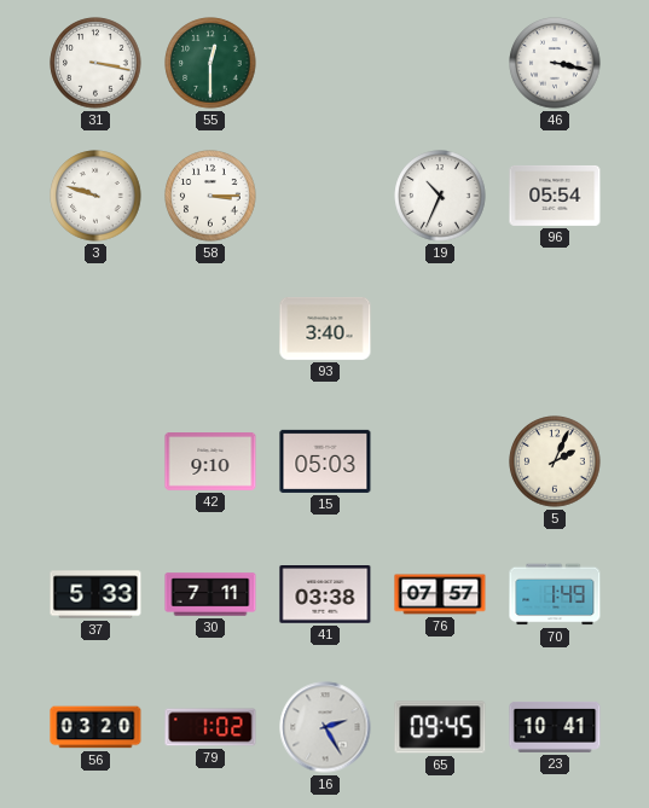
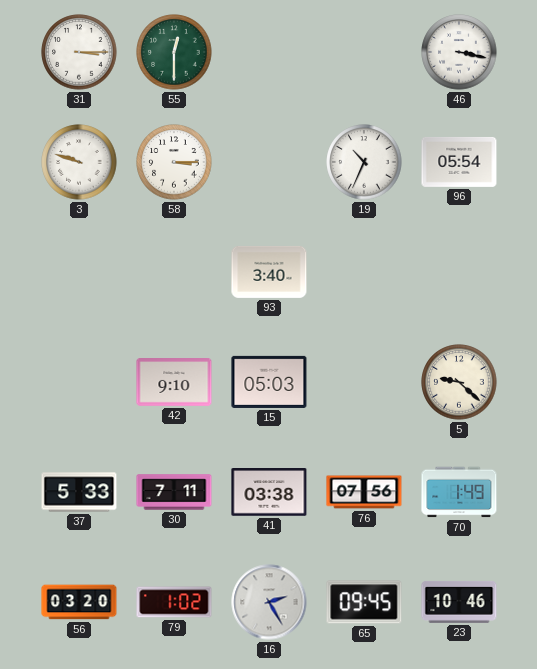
31: 3:17 -> 3:15 (79, 52)
5: 2:04 -> 9:22 (459, 382)
76: 07:57 -> 07:56 (364, 492)
23: 10:41 -> 10:46 (459, 602)
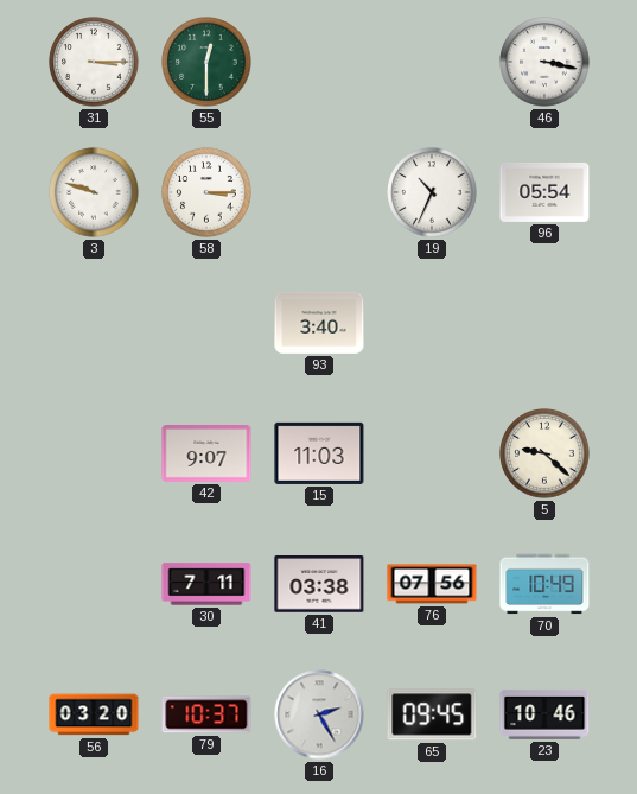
42: 9:10 -> 9:07 (206, 455)
15: 05:03 -> 11:03 (319, 453)
37: 5:33 -> none (79, 492)
70: 1:49 -> 10:49 (544, 584)
79: 1:02 -> 10:37 (206, 714)
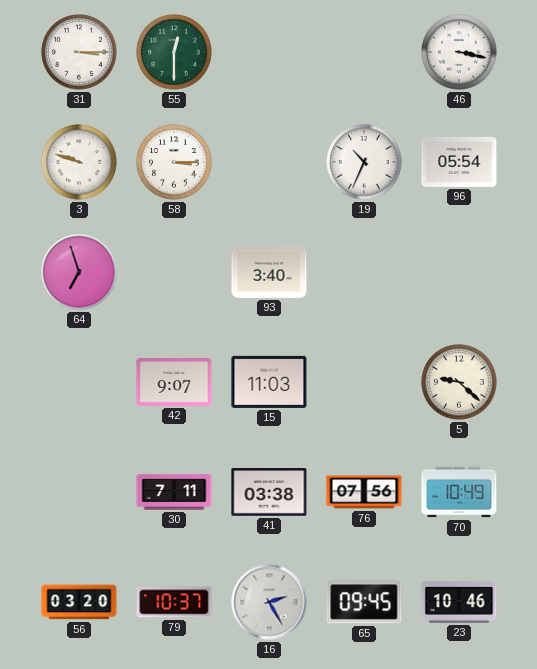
64: none -> 6:57 (79, 272)
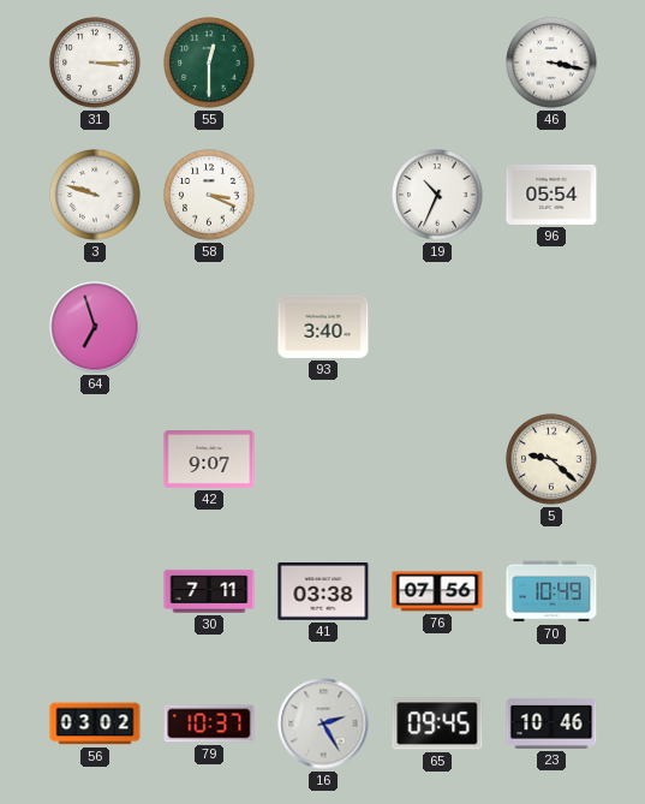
58: 3:15 -> 3:19 (209, 195)
15: 11:03 -> none (269, 382)
56: 03:20 -> 03:02 (95, 723)
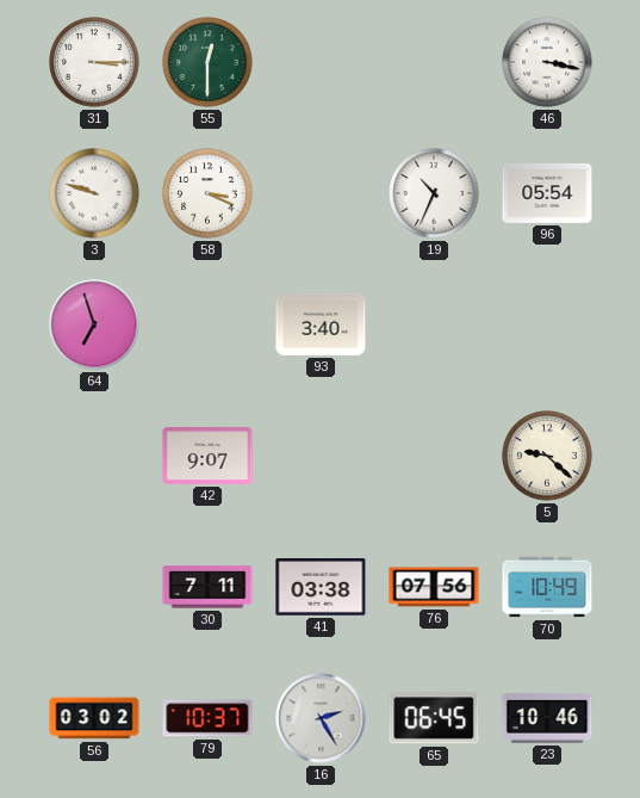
65: 09:45 -> 06:45 (434, 718)
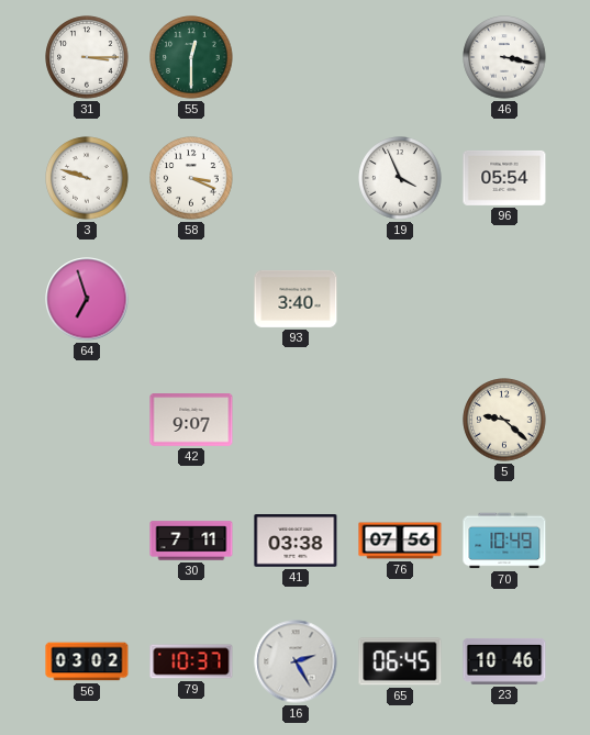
19: 10:34 -> 3:56 (400, 178)
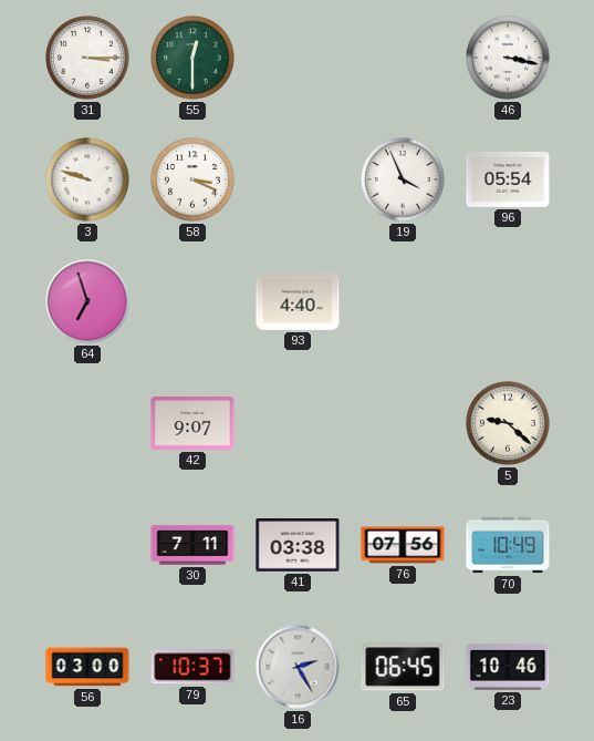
93: 3:40 -> 4:40 (298, 301)
56: 03:02 -> 03:00 (87, 667)
